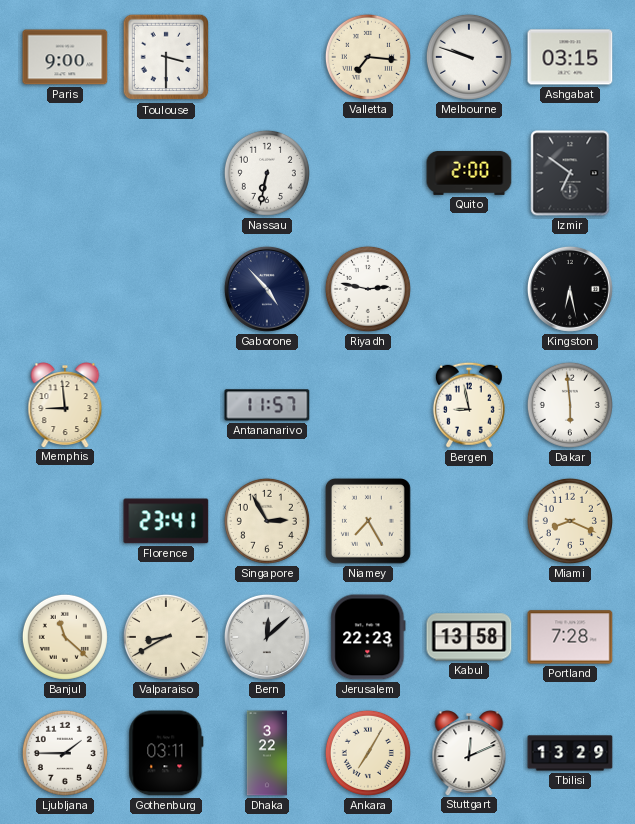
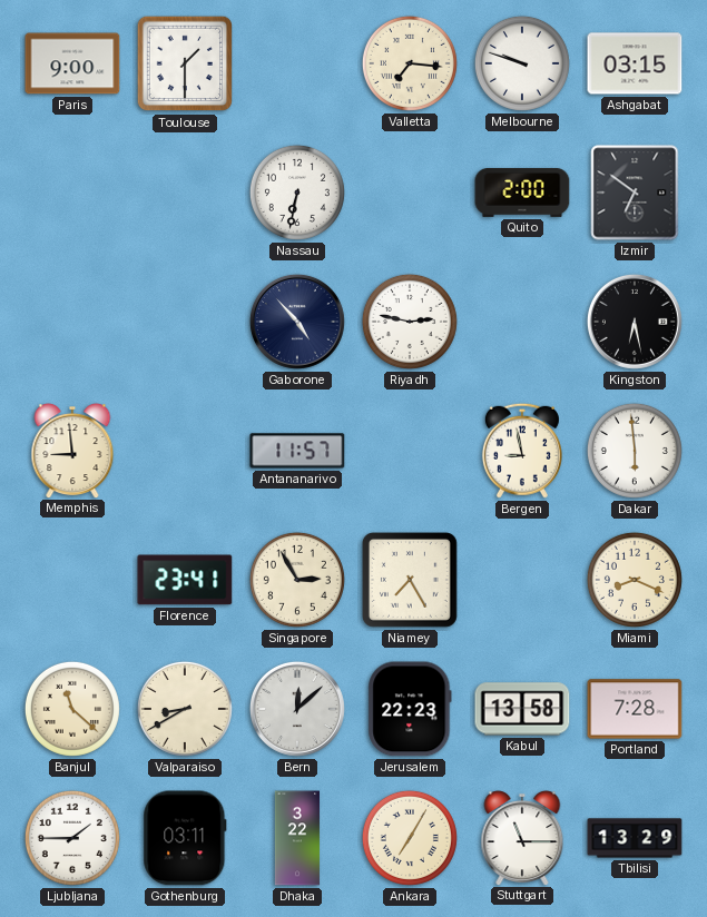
Toulouse: 3:30 -> 1:30 (185, 63)
Stuttgart: 12:11 -> 11:15 (522, 838)
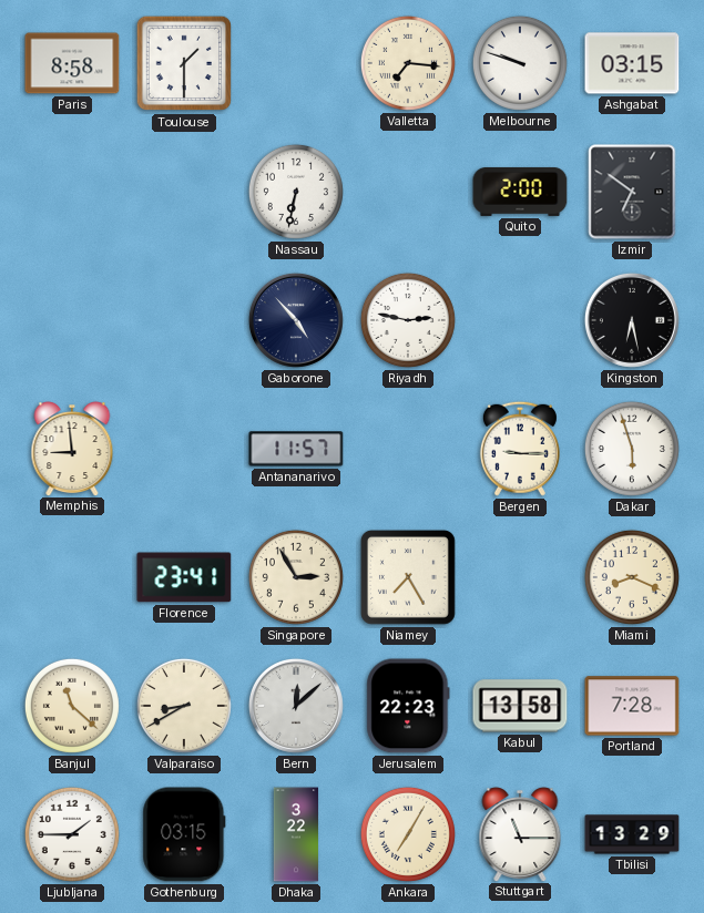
Paris: 9:00 -> 8:58 (72, 63)
Bergen: 8:58 -> 9:15 (520, 449)
Dakar: 5:59 -> 5:57 (632, 449)
Gothenburg: 03:11 -> 03:15 (184, 834)
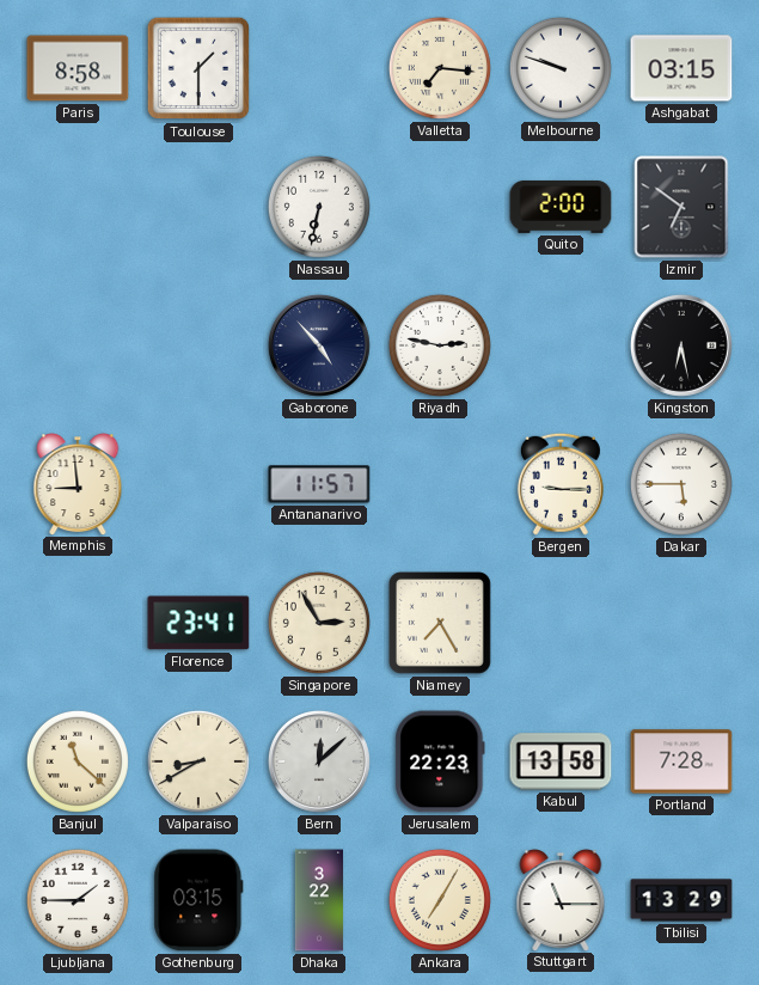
Dakar: 5:57 -> 5:45 (681, 484)
Miami: 8:19 -> none (632, 577)
